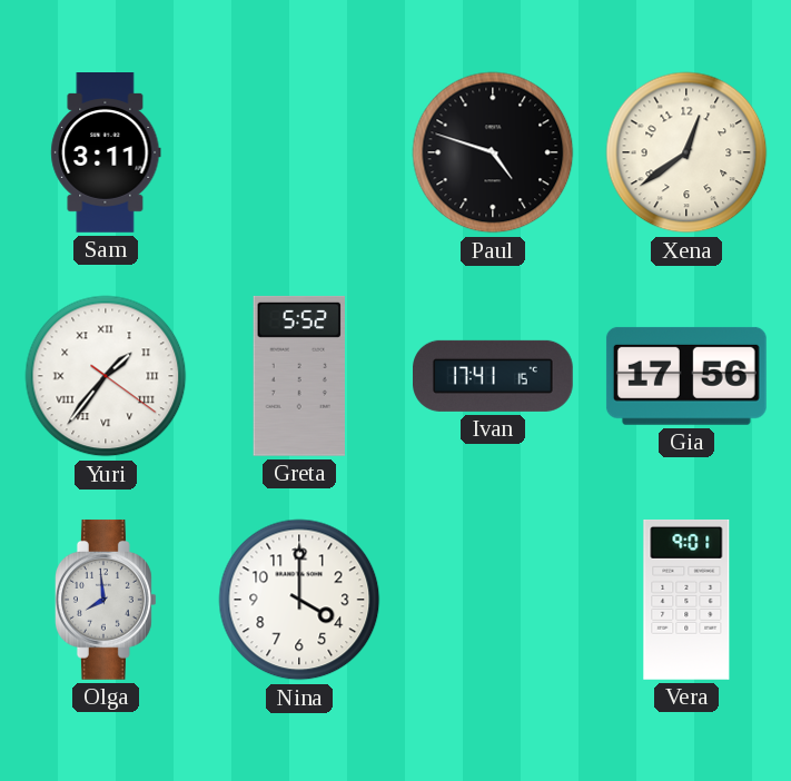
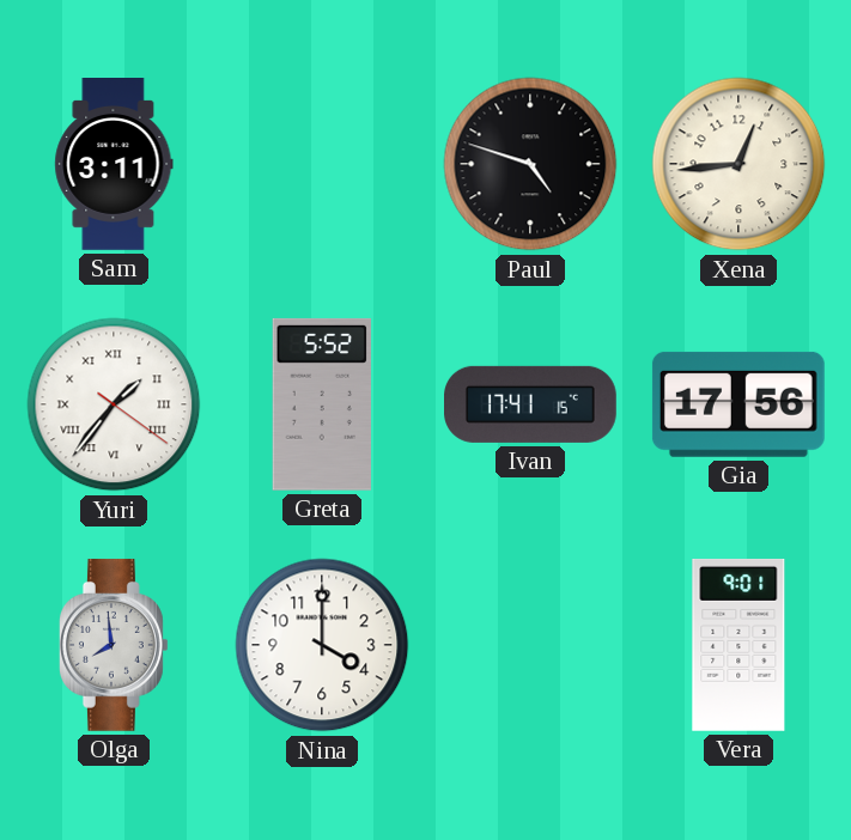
Xena: 12:39 -> 12:44 (738, 164)
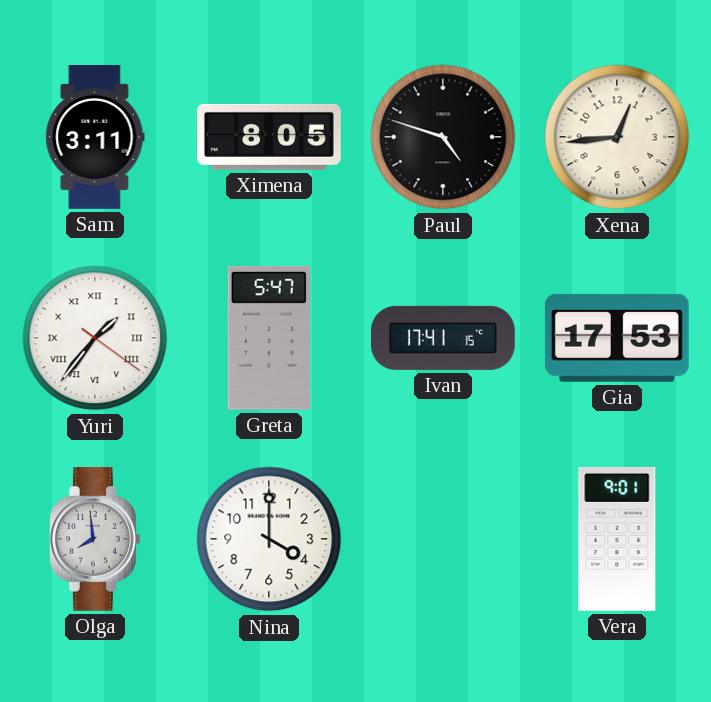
Ximena: none -> 8:05 (269, 137)
Greta: 5:52 -> 5:47 (269, 338)
Gia: 17:56 -> 17:53 (617, 338)
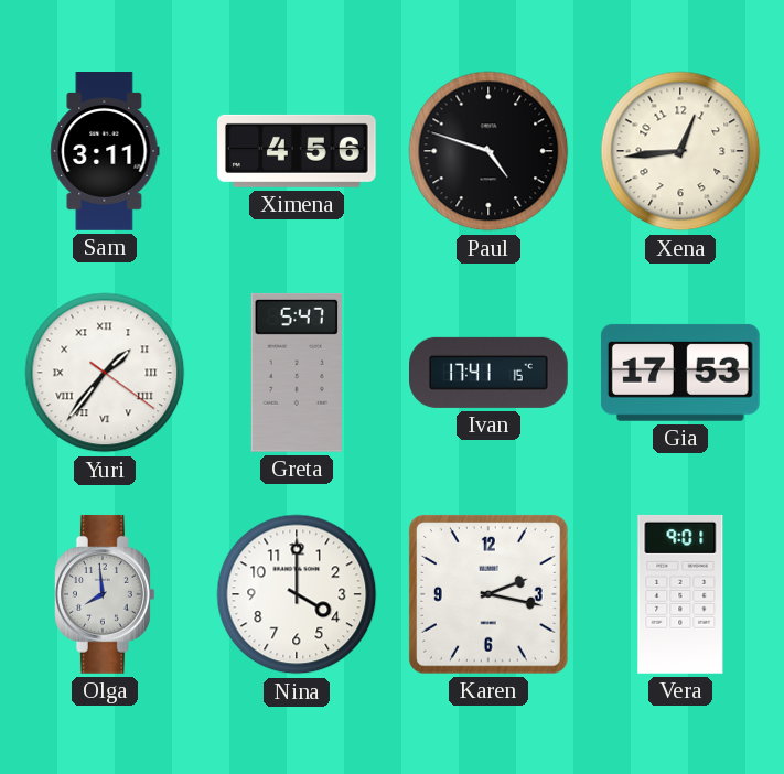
Ximena: 8:05 -> 4:56 (297, 151)
Karen: none -> 2:17 (488, 594)
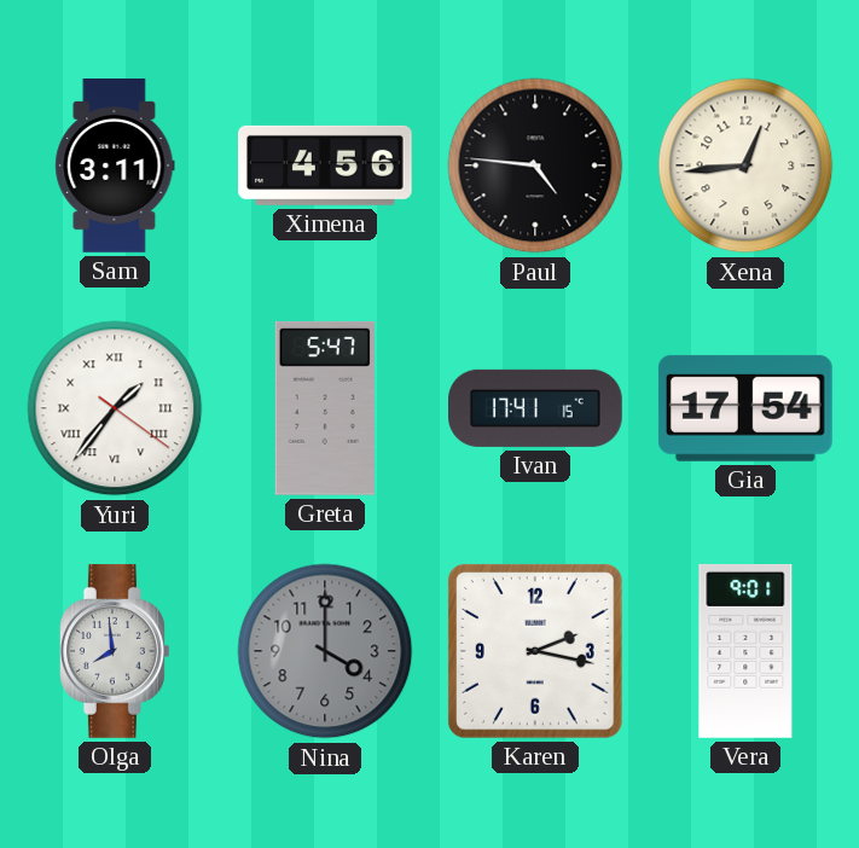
Paul: 4:48 -> 4:46 (535, 165)
Gia: 17:53 -> 17:54 (745, 408)
Nina dial: white -> grey (325, 651)
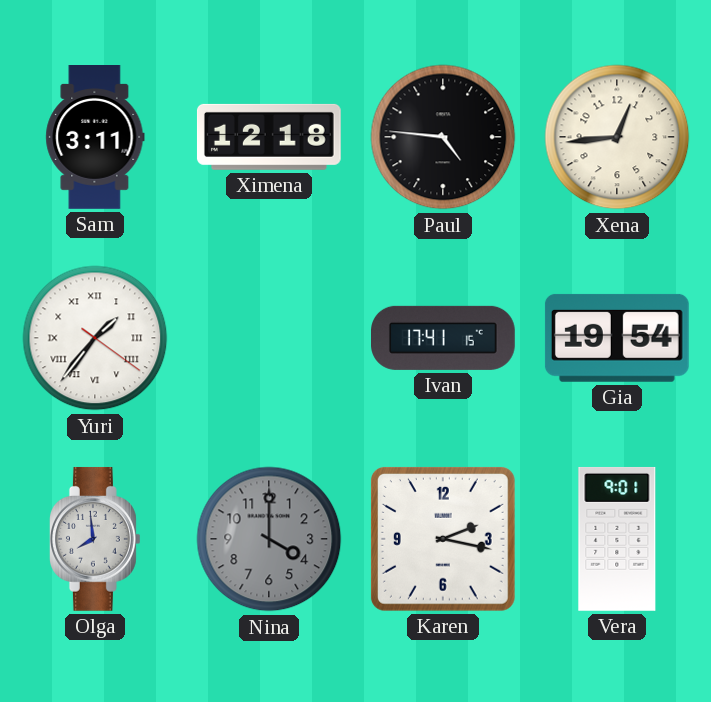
Ximena: 4:56 -> 12:18 (269, 137)
Greta: 5:47 -> none (325, 408)
Gia: 17:54 -> 19:54 (617, 338)
